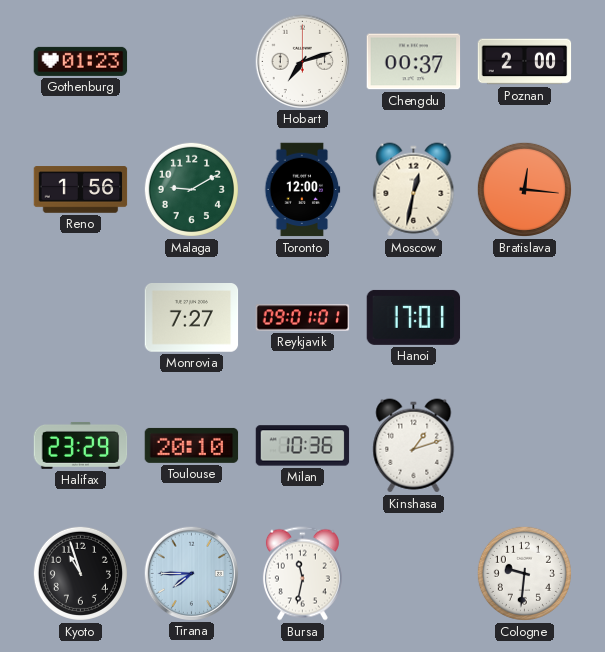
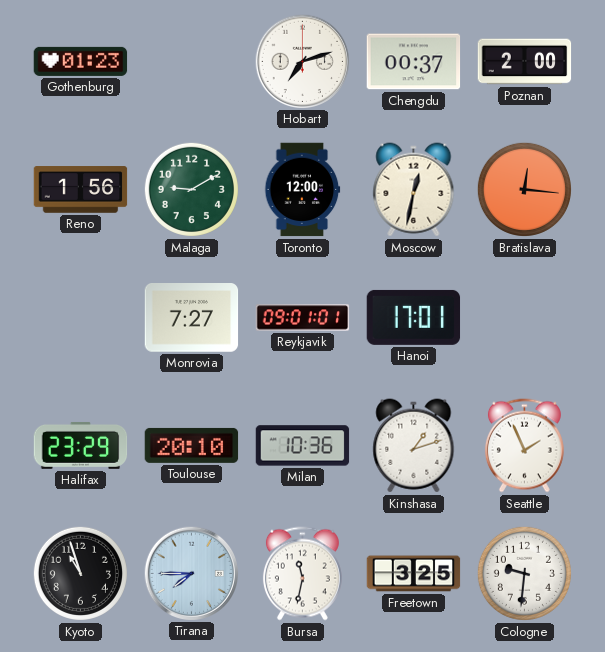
Seattle: none -> 1:56 (524, 446)
Freetown: none -> 3:25 (414, 574)
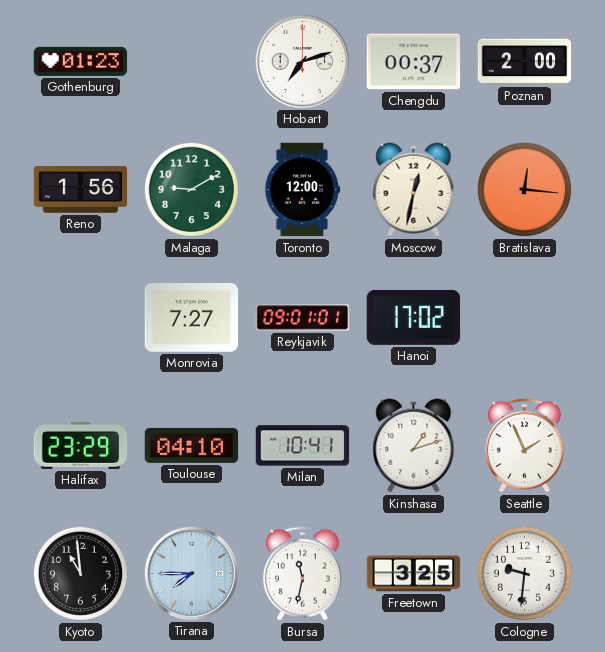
Hanoi: 17:01 -> 17:02 (414, 317)
Toulouse: 20:10 -> 04:10 (192, 445)
Milan: 10:36 -> 10:41 (303, 446)
Kyoto: 10:57 -> 10:59 (80, 573)
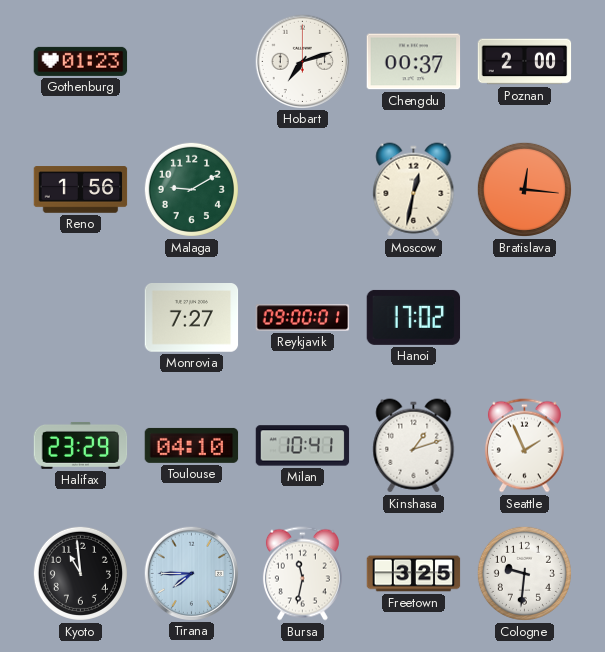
Toronto: 12:00 -> none (303, 190)
Reykjavik: 09:01 -> 09:00 (303, 318)
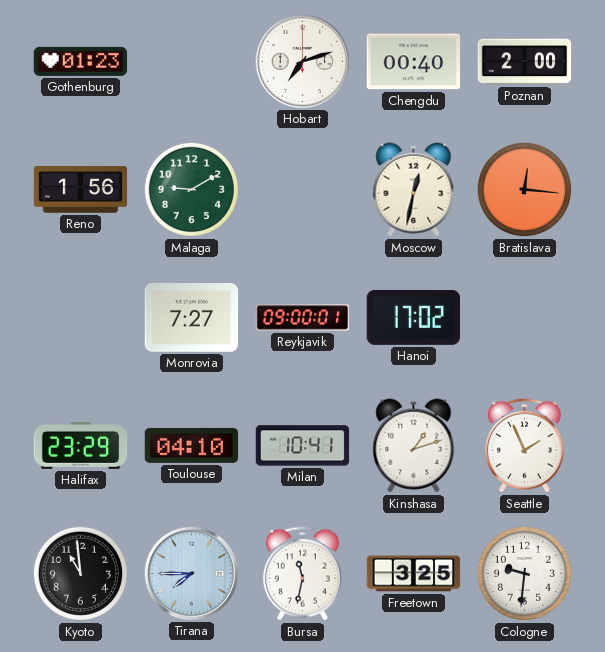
Chengdu: 00:37 -> 00:40 (414, 62)
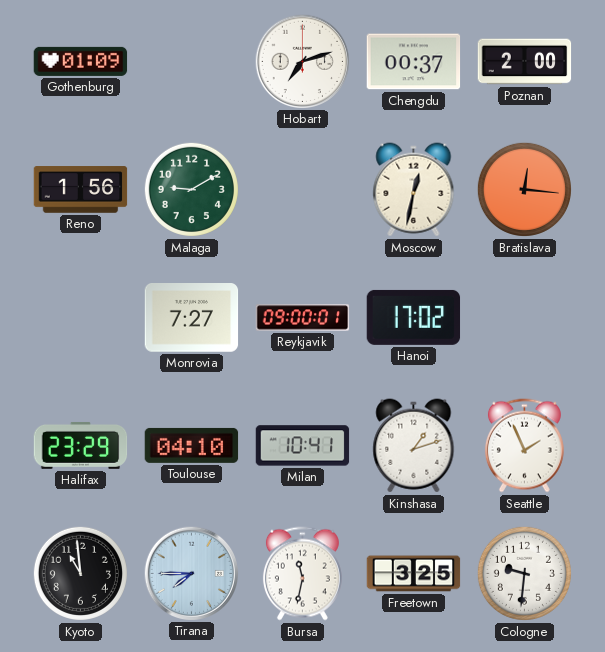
Gothenburg: 01:23 -> 01:09 (81, 61)
Chengdu: 00:40 -> 00:37 (414, 62)
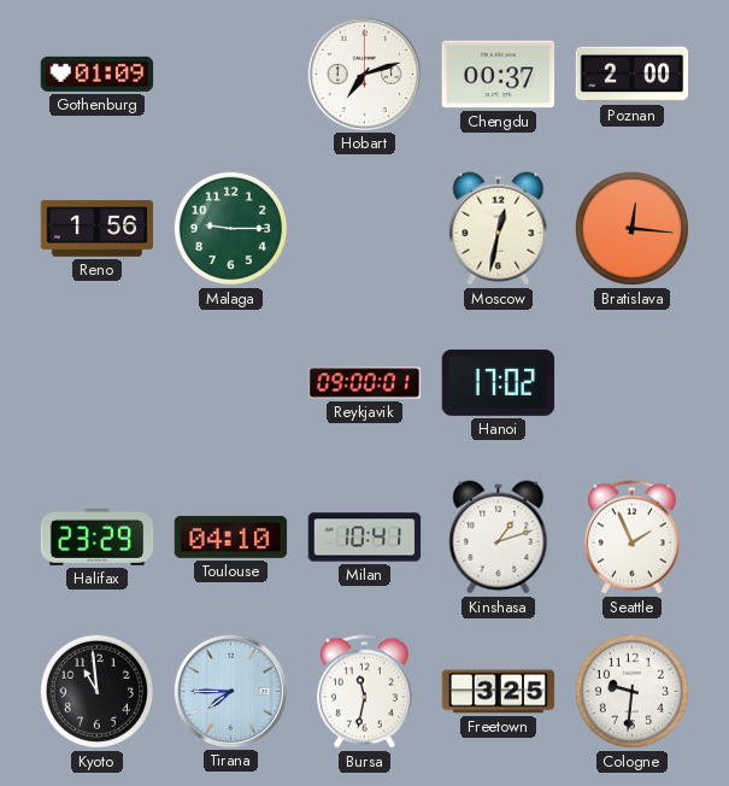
Malaga: 9:10 -> 9:15 (230, 228)
Monrovia: 7:27 -> none (192, 318)
